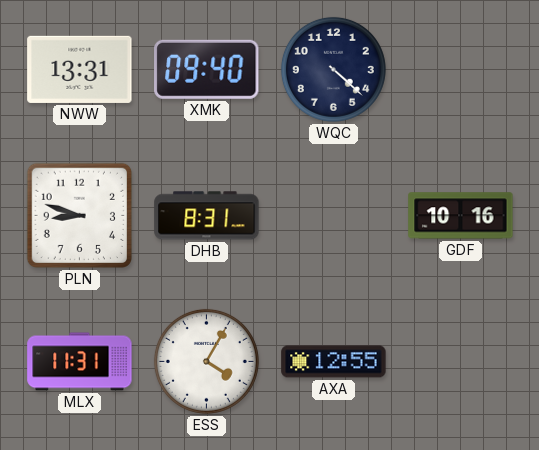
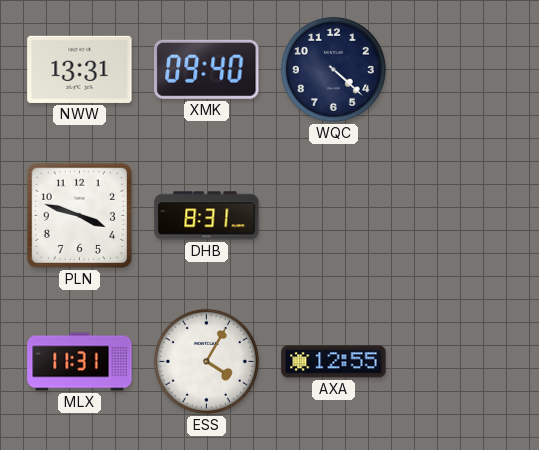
PLN: 8:48 -> 3:48 (79, 215)
GDF: 10:16 -> none (461, 216)
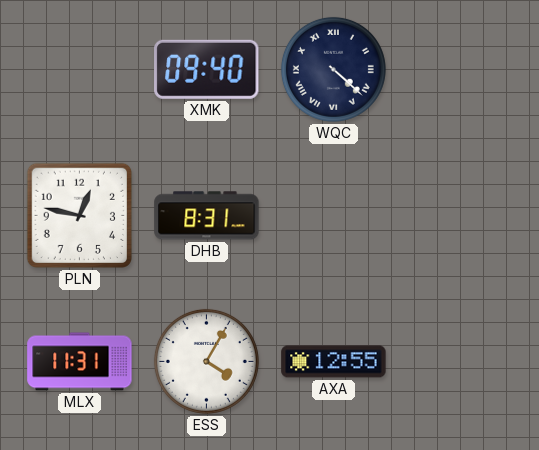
NWW: 13:31 -> none (80, 69)
WQC numerals: Arabic -> Roman (333, 69)
PLN: 3:48 -> 12:47 (79, 215)
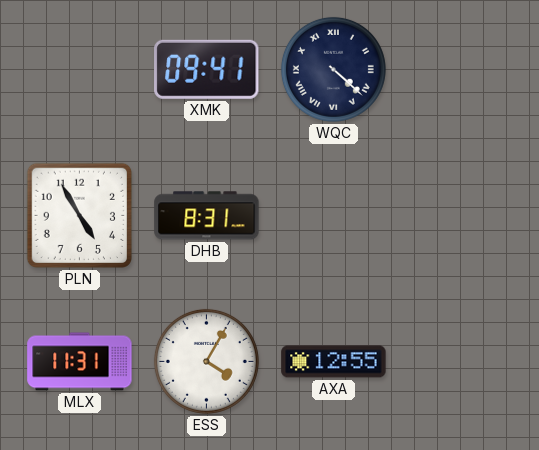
XMK: 09:40 -> 09:41 (207, 69)
PLN: 12:47 -> 4:55 (79, 215)
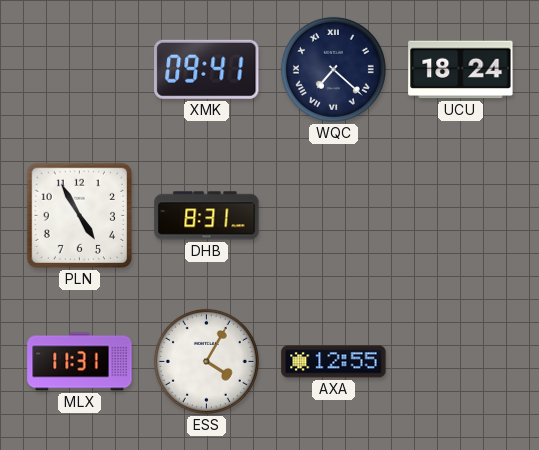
WQC: 4:22 -> 7:22 (333, 69)
UCU: none -> 18:24 (461, 70)
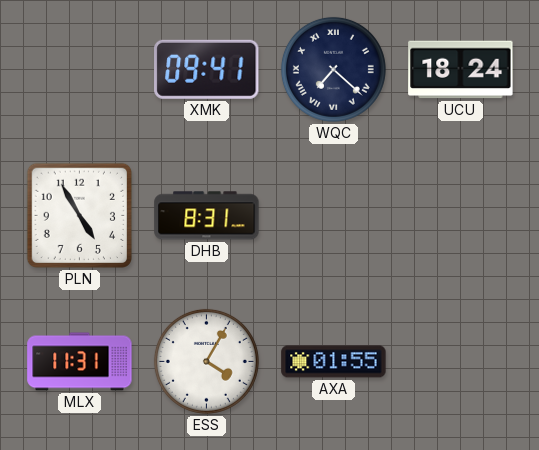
AXA: 12:55 -> 01:55 (334, 362)
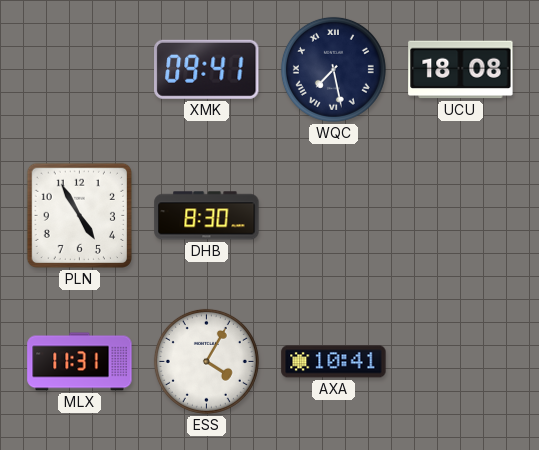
WQC: 7:22 -> 7:28 (333, 69)
UCU: 18:24 -> 18:08 (461, 70)
DHB: 8:31 -> 8:30 (207, 216)
AXA: 01:55 -> 10:41 (334, 362)
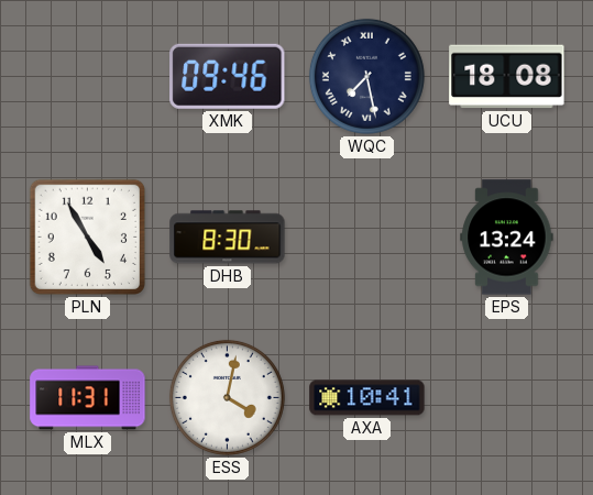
XMK: 09:41 -> 09:46 (228, 76)
EPS: none -> 13:24 (507, 238)
ESS: 4:05 -> 4:02 (227, 397)
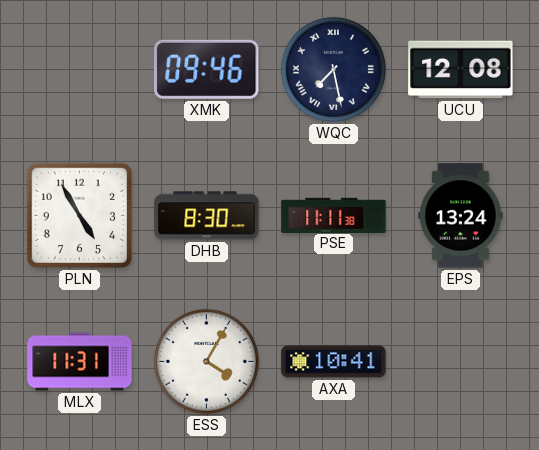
UCU: 18:08 -> 12:08 (461, 70)
PSE: none -> 11:11 (334, 215)
ESS: 4:02 -> 4:05 (206, 361)
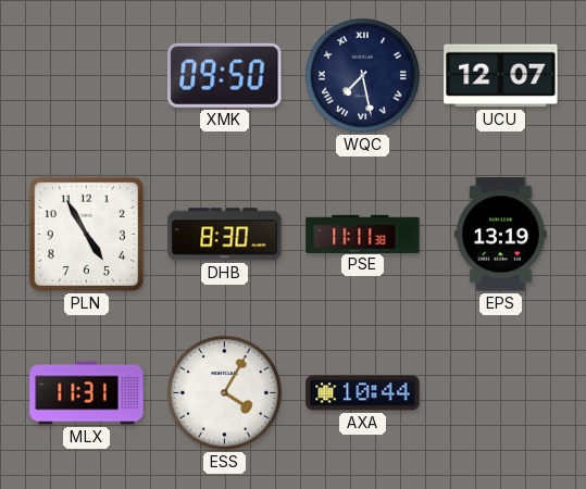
XMK: 09:46 -> 09:50 (225, 75)
UCU: 12:08 -> 12:07 (501, 76)
EPS: 13:24 -> 13:19 (501, 235)
AXA: 10:41 -> 10:44 (363, 393)
